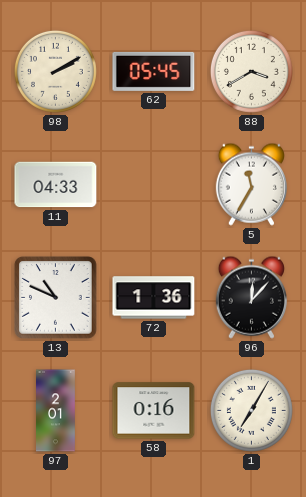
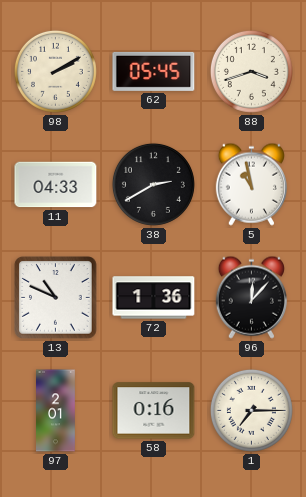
88: 3:40 -> 3:42 (251, 71)
38: none -> 2:40 (153, 184)
5: 11:35 -> 10:58 (251, 184)
1: 7:05 -> 7:15 (251, 410)
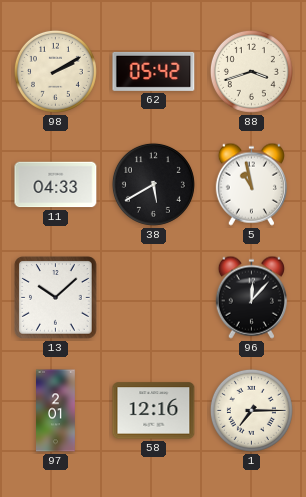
62: 05:45 -> 05:42 (154, 71)
38: 2:40 -> 5:40 (153, 184)
13: 10:49 -> 10:08 (56, 298)
72: 1:36 -> none (154, 298)
58: 0:16 -> 12:16 (154, 411)
